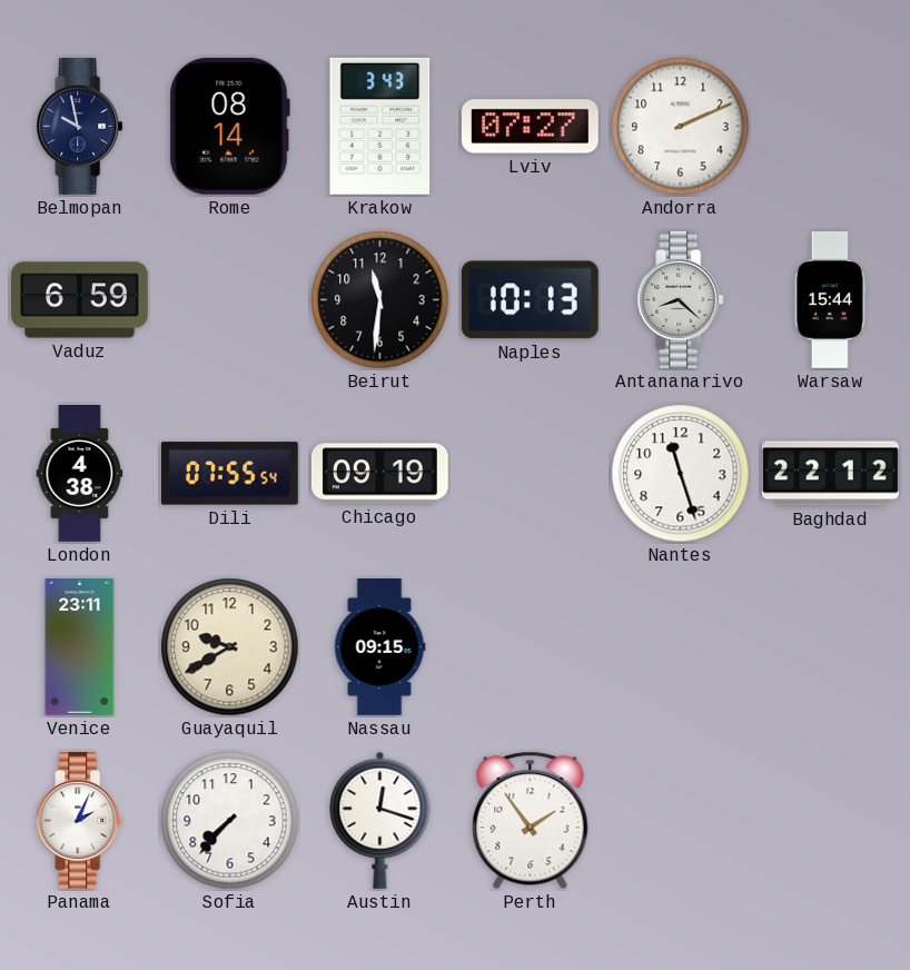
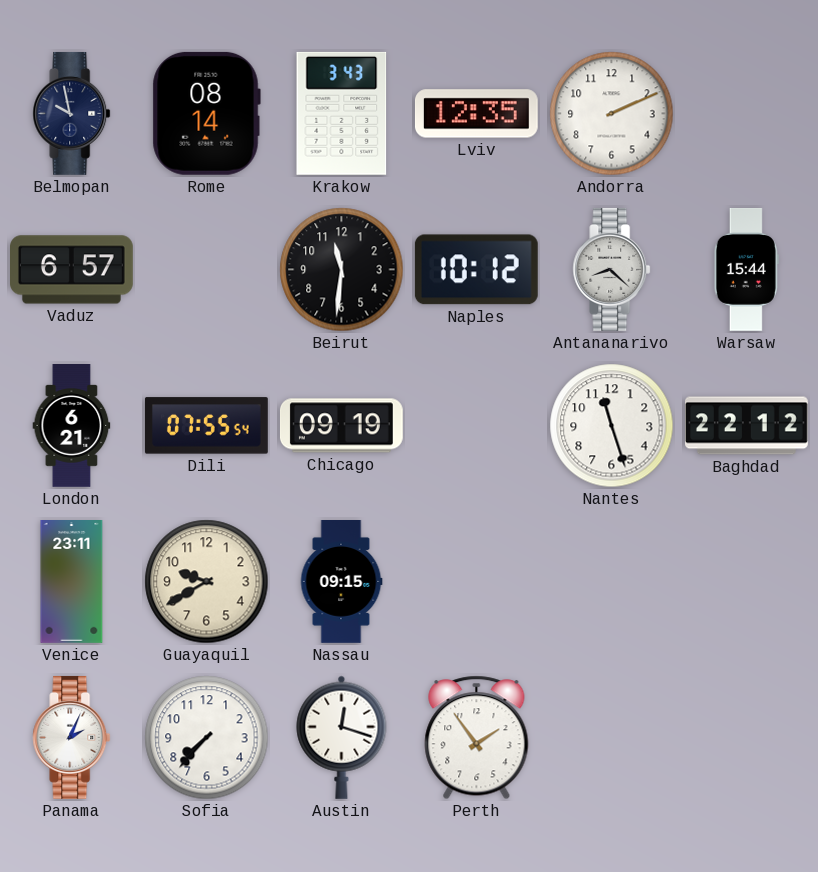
Lviv: 07:27 -> 12:35 (476, 114)
Vaduz: 6:59 -> 6:57 (72, 270)
Naples: 10:13 -> 10:12 (476, 270)
London: 4:38 -> 6:21 (72, 426)
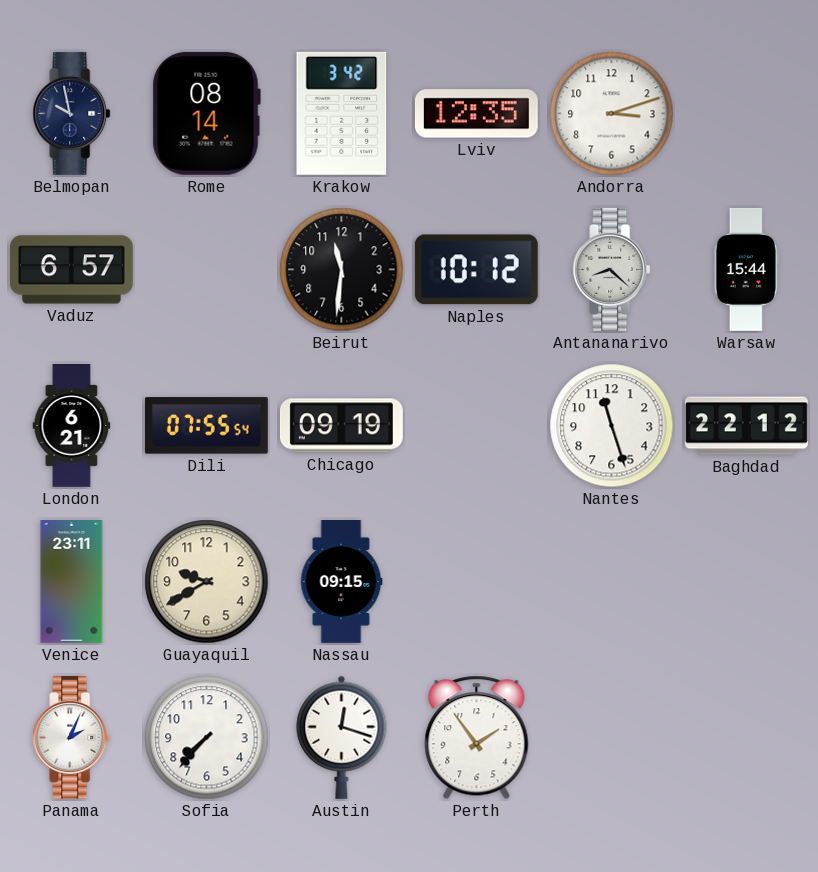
Krakow: 3:43 -> 3:42 (342, 113)
Andorra: 2:11 -> 3:12 (612, 114)
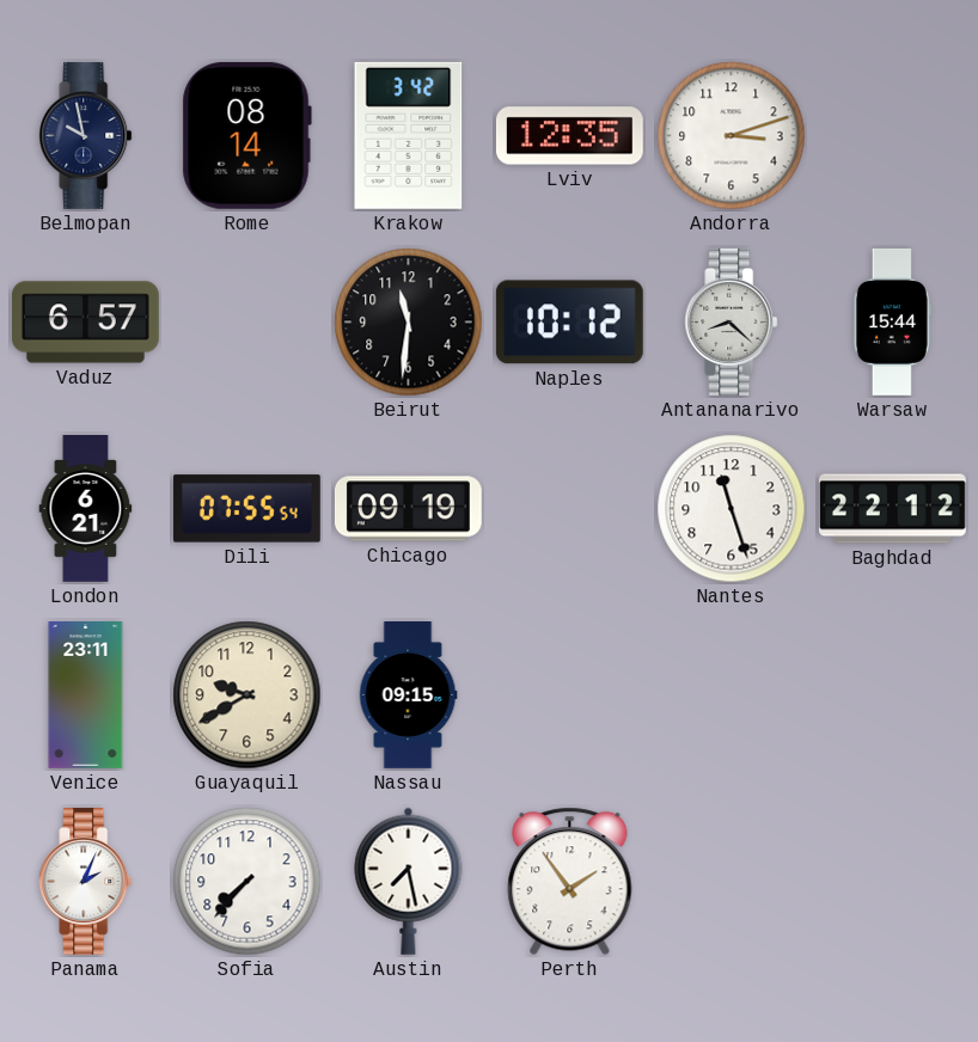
Austin: 12:18 -> 7:28 (409, 881)
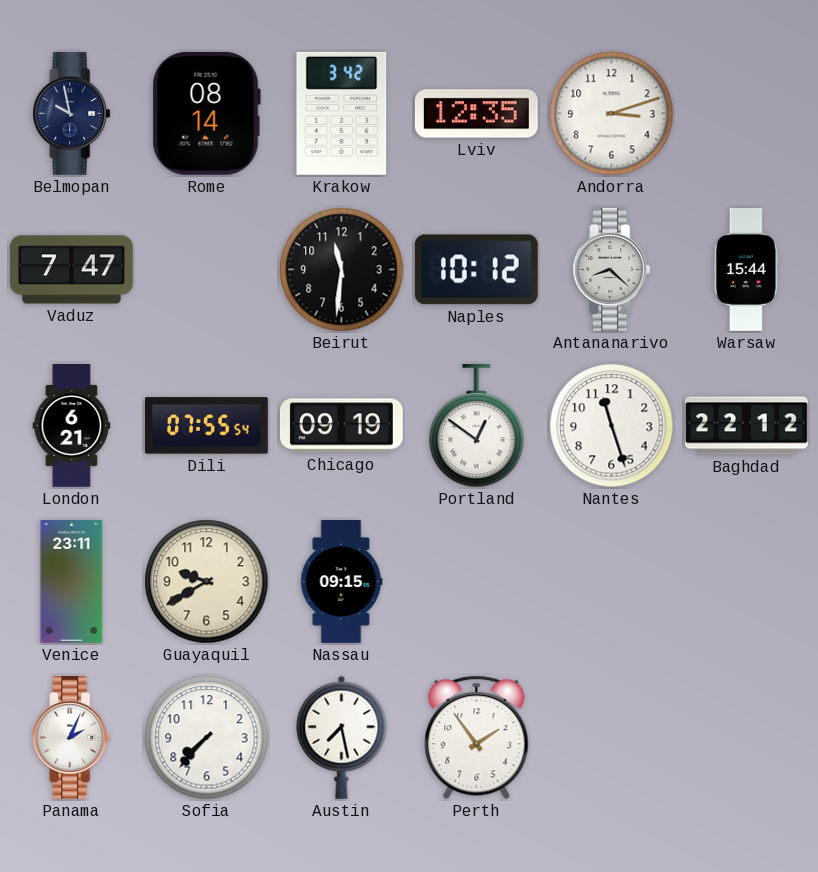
Vaduz: 6:57 -> 7:47 (72, 270)
Portland: none -> 12:51 (477, 426)
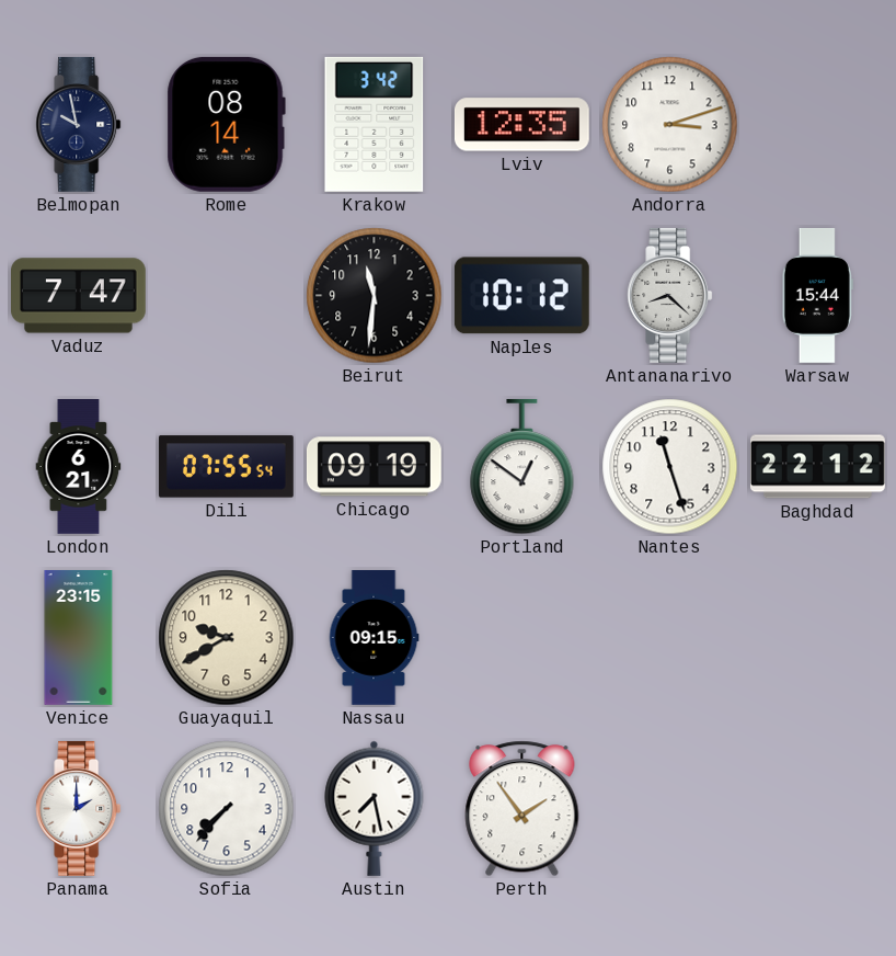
Venice: 23:11 -> 23:15 (79, 638)
Panama: 2:04 -> 2:00 (79, 808)
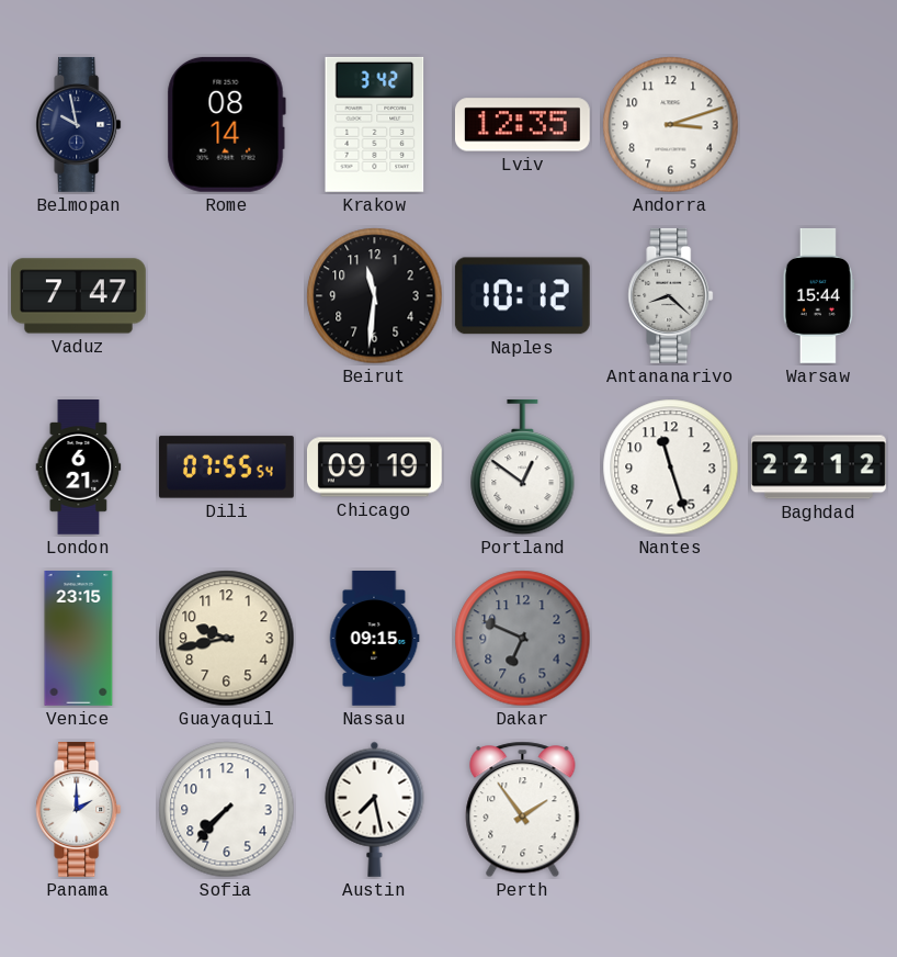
Guayaquil: 9:40 -> 9:43 (227, 639)
Dakar: none -> 6:49 (523, 639)
